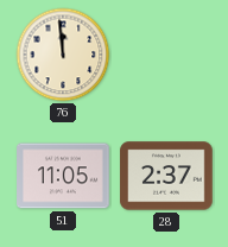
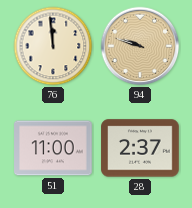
94: none -> 9:48 (140, 46)
51: 11:05 -> 11:00 (53, 148)
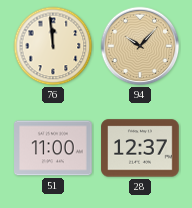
94: 9:48 -> 10:07 (140, 46)
28: 2:37 -> 12:37 (140, 148)
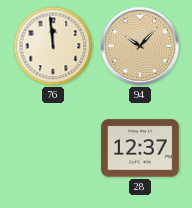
51: 11:00 -> none (53, 148)
